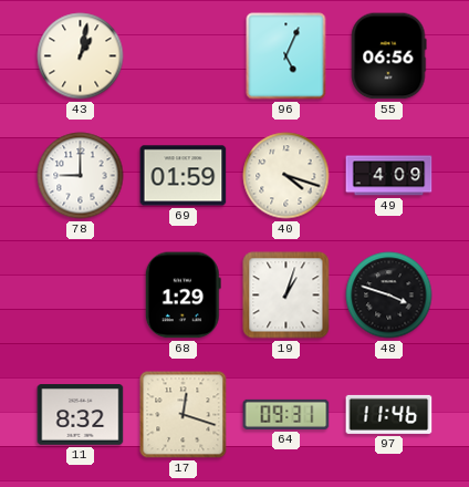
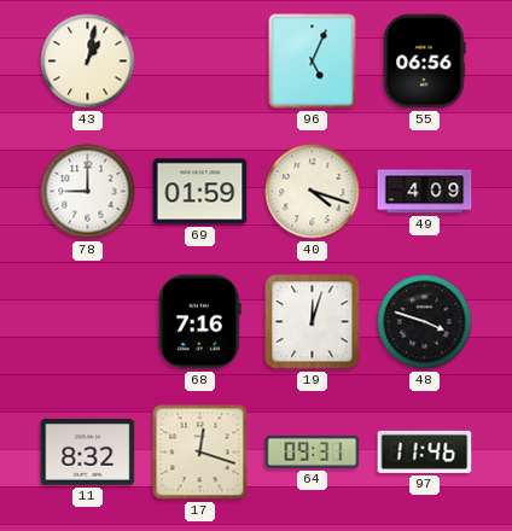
68: 1:29 -> 7:16 (199, 322)
19: 1:03 -> 12:03 (313, 322)
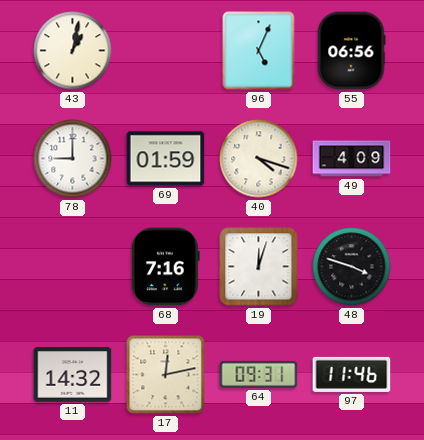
11: 8:32 -> 14:32 (73, 375)
17: 12:18 -> 12:13 (166, 375)
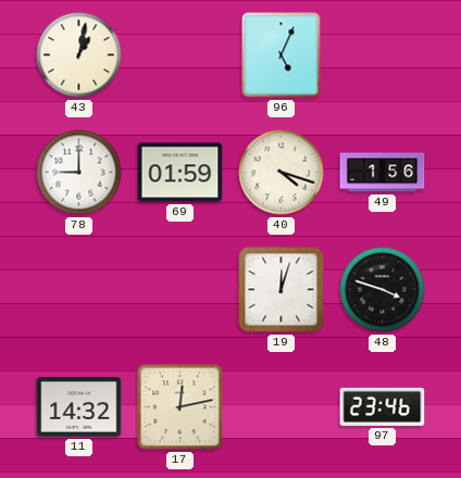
55: 06:56 -> none (351, 51)
49: 4:09 -> 1:56 (383, 173)
68: 7:16 -> none (165, 267)
64: 09:31 -> none (259, 374)
97: 11:46 -> 23:46 (383, 406)
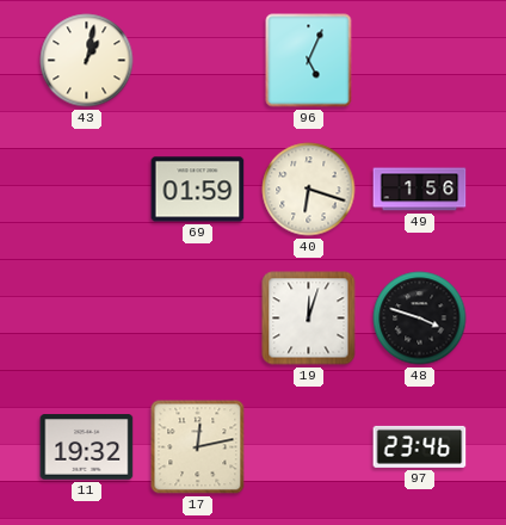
78: 9:00 -> none (79, 173)
40: 4:18 -> 6:18 (309, 190)
11: 14:32 -> 19:32 (87, 447)
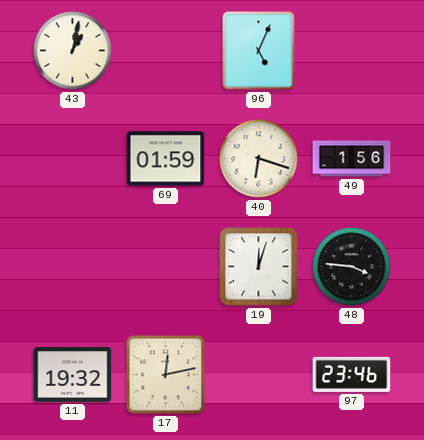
48: 3:48 -> 3:46 (352, 267)
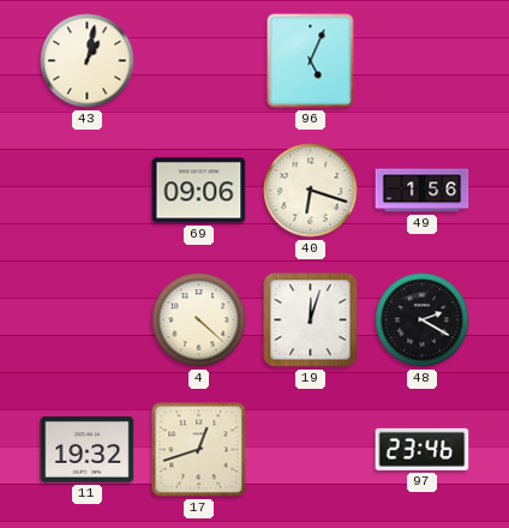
69: 01:59 -> 09:06 (199, 191)
4: none -> 4:22 (199, 320)
48: 3:46 -> 2:20 (423, 320)
17: 12:13 -> 12:42 (199, 450)
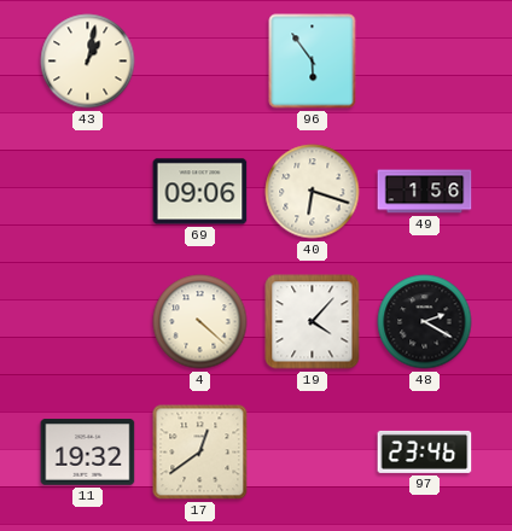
96: 5:04 -> 5:54 (313, 62)
19: 12:03 -> 4:07 (313, 322)
17: 12:42 -> 12:39 (200, 453)
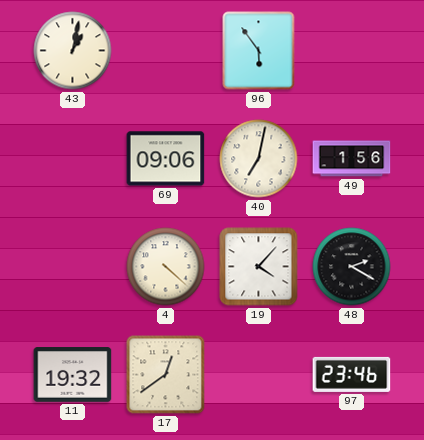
40: 6:18 -> 7:02 (259, 159)
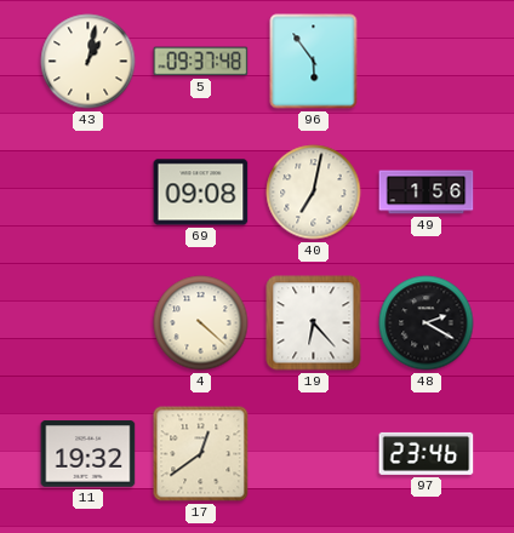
5: none -> 09:37 (201, 62)
69: 09:06 -> 09:08 (201, 193)
19: 4:07 -> 6:23 (314, 323)
